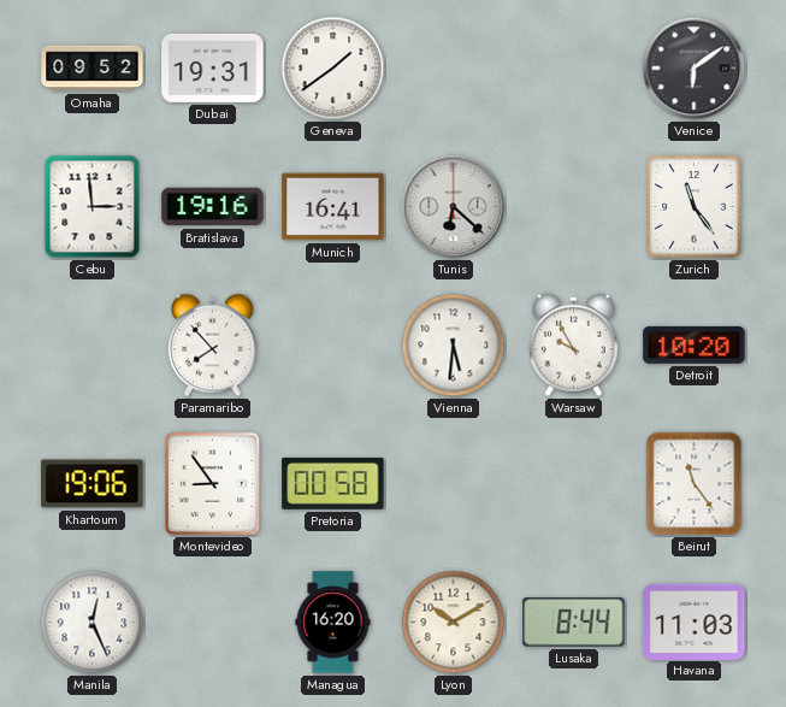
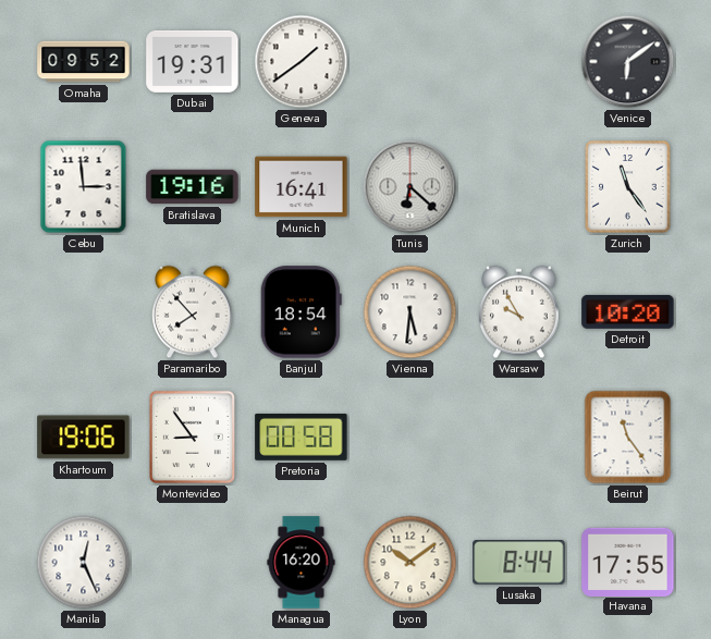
Banjul: none -> 18:54 (301, 312)
Lyon: 10:10 -> 10:09 (410, 563)
Havana: 11:03 -> 17:55 (628, 562)
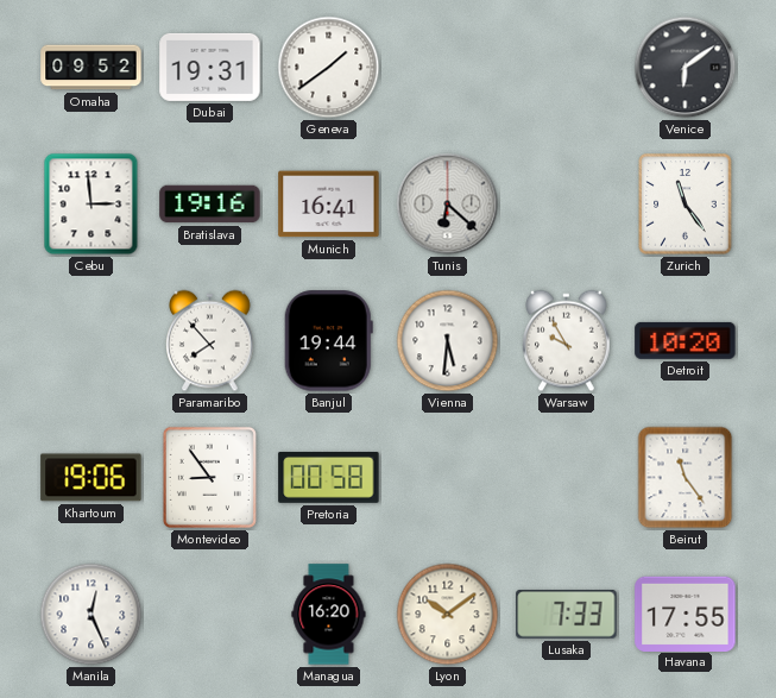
Banjul: 18:54 -> 19:44 (328, 341)
Lusaka: 8:44 -> 7:33 (567, 615)
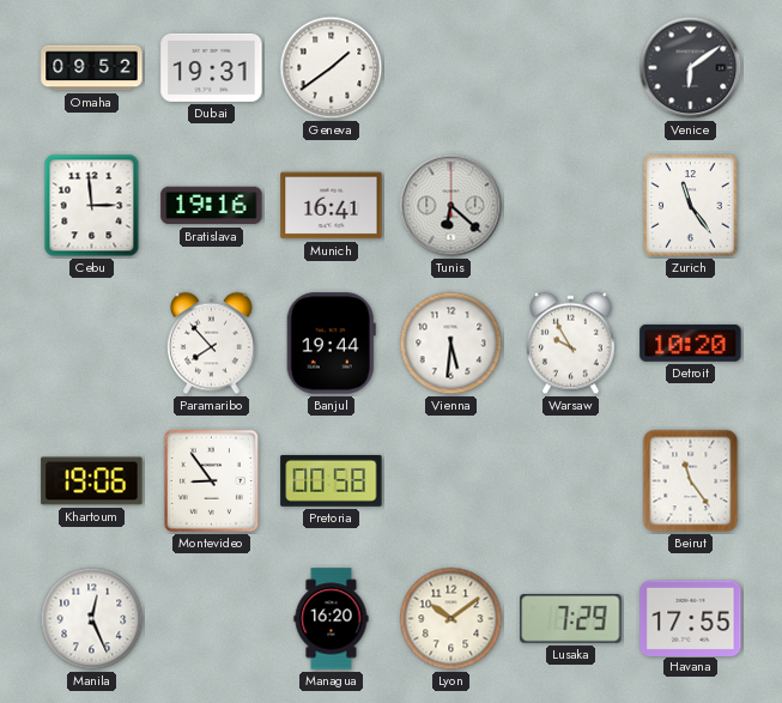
Lusaka: 7:33 -> 7:29 (571, 619)
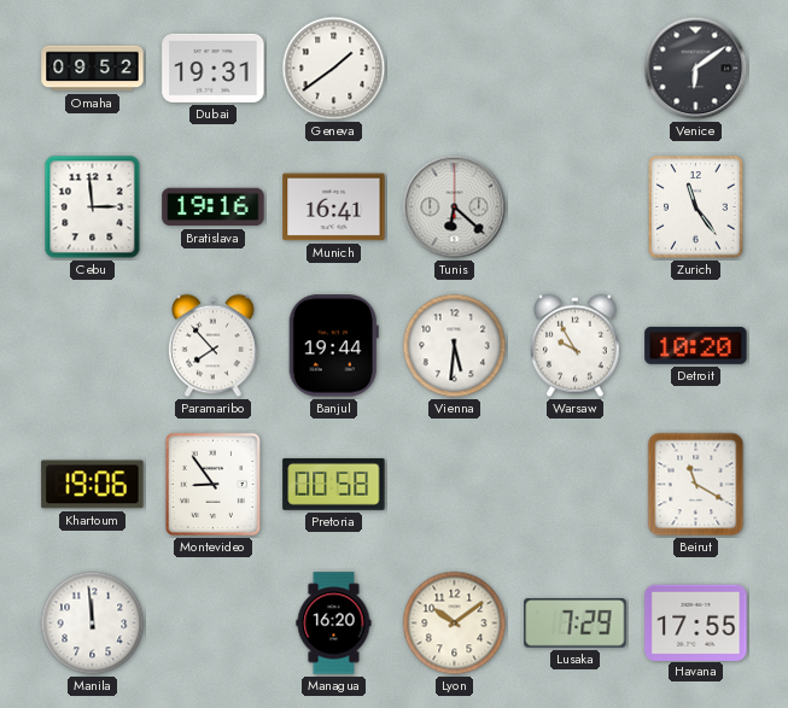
Beirut: 11:24 -> 11:20 (696, 485)
Manila: 12:26 -> 11:59 (93, 624)
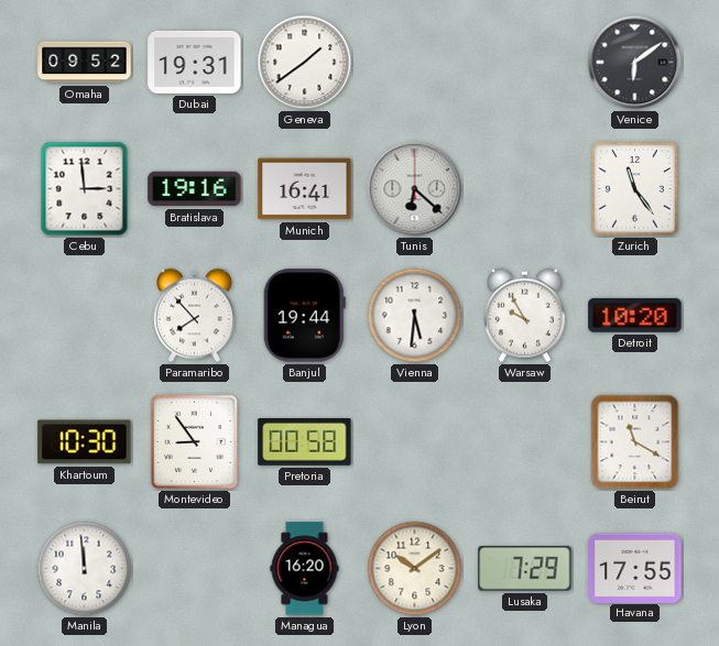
Khartoum: 19:06 -> 10:30 (85, 442)
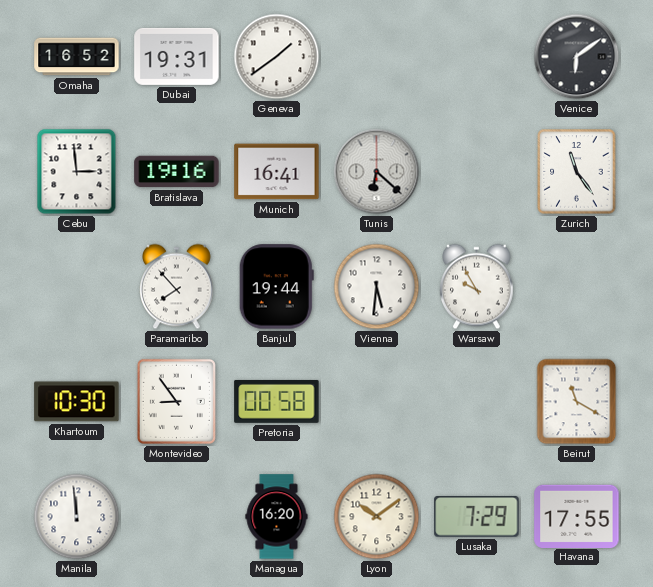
Omaha: 09:52 -> 16:52 (77, 57)
Detroit: 10:20 -> none (635, 315)
